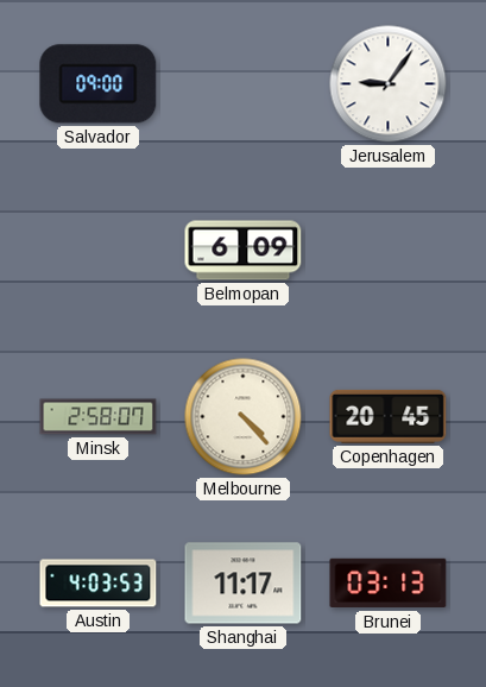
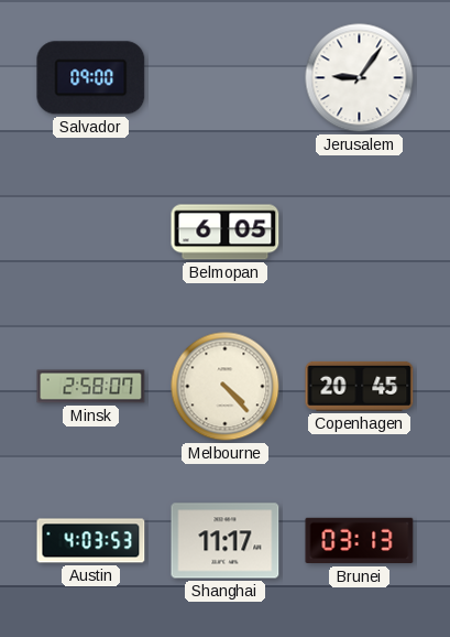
Belmopan: 6:09 -> 6:05 (226, 233)
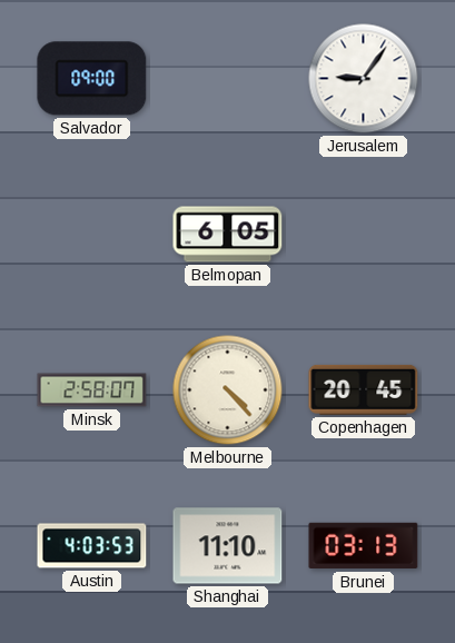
Shanghai: 11:17 -> 11:10 (228, 546)
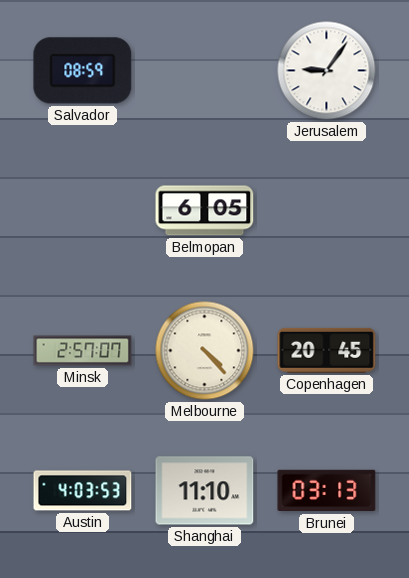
Salvador: 09:00 -> 08:59 (83, 71)
Minsk: 2:58 -> 2:57 (83, 351)
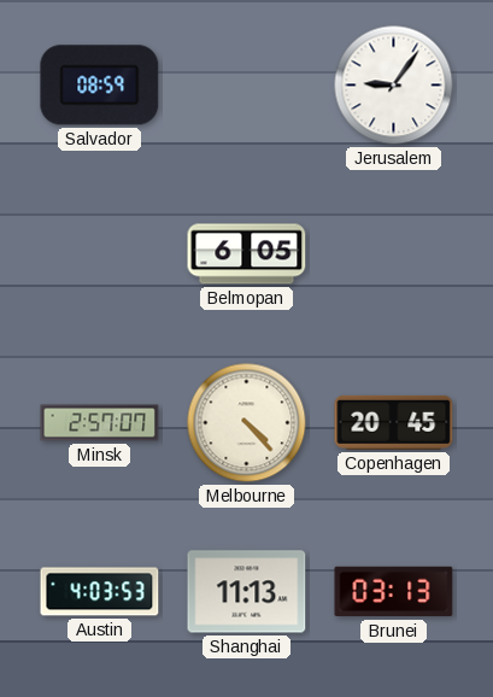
Shanghai: 11:10 -> 11:13 (247, 592)
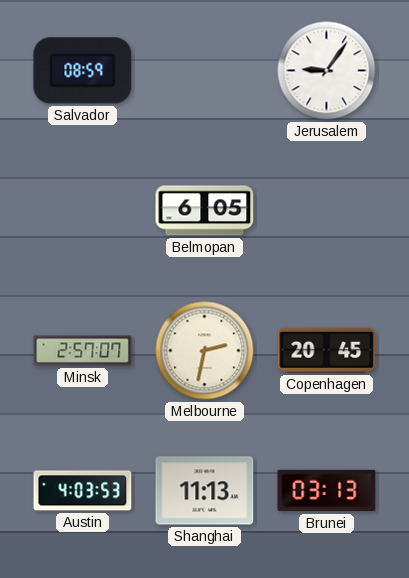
Melbourne: 4:23 -> 2:32 (205, 351)
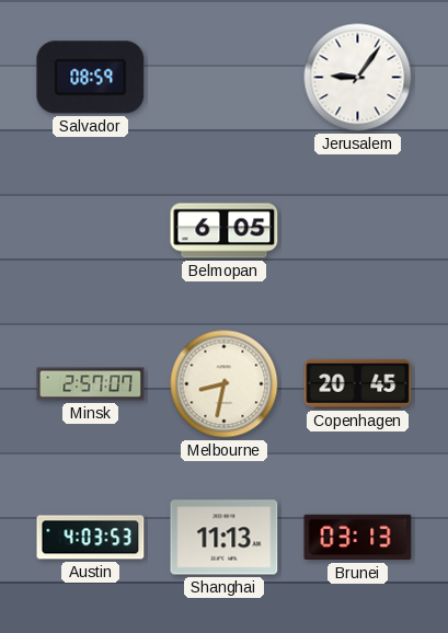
Melbourne: 2:32 -> 8:32 (225, 384)
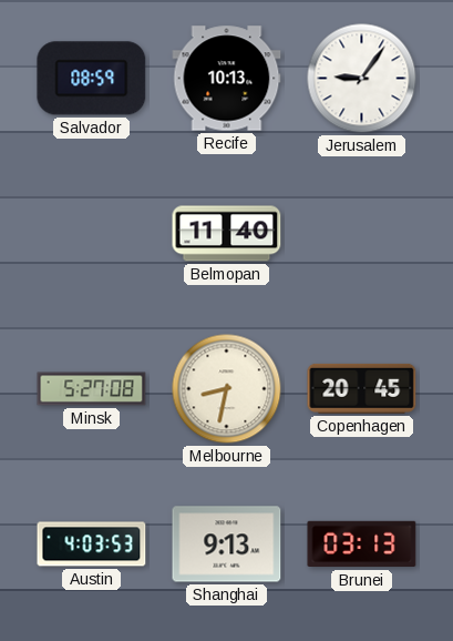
Recife: none -> 10:13 (227, 79)
Belmopan: 6:05 -> 11:40 (227, 234)
Minsk: 2:57 -> 5:27 (92, 389)
Shanghai: 11:13 -> 9:13 (227, 545)
